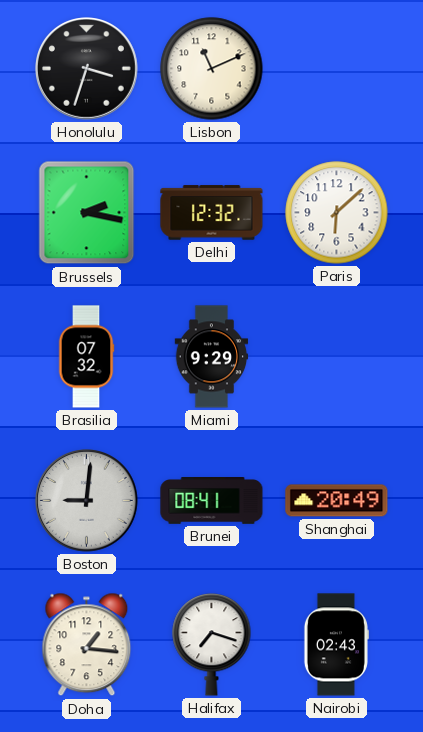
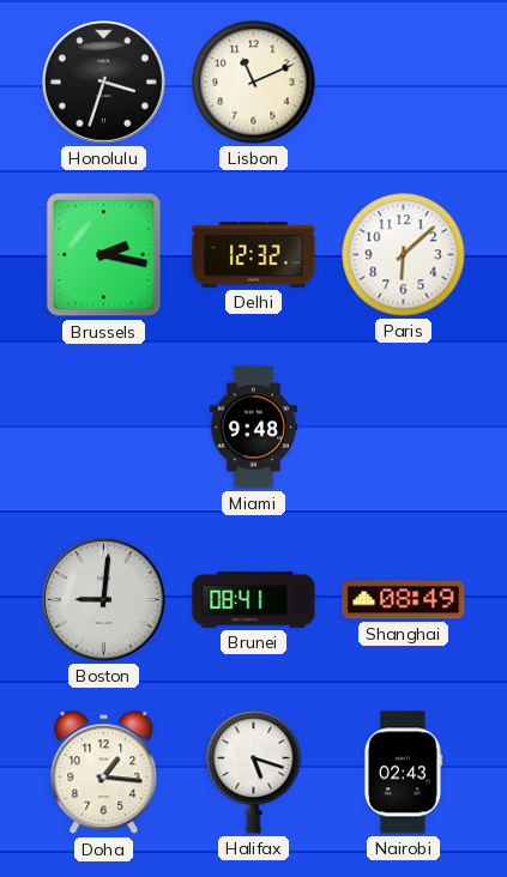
Brasilia: 07:32 -> none (86, 357)
Miami: 9:29 -> 9:48 (254, 428)
Shanghai: 20:49 -> 08:49 (404, 600)
Halifax: 7:18 -> 5:18 (254, 773)
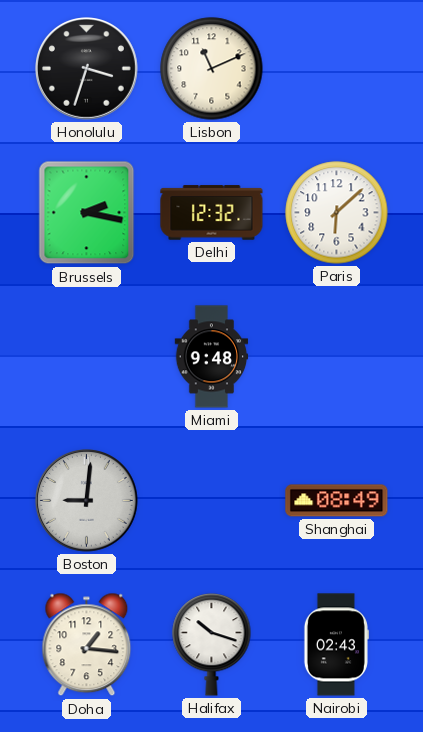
Brunei: 08:41 -> none (254, 600)
Halifax: 5:18 -> 10:18 (212, 645)
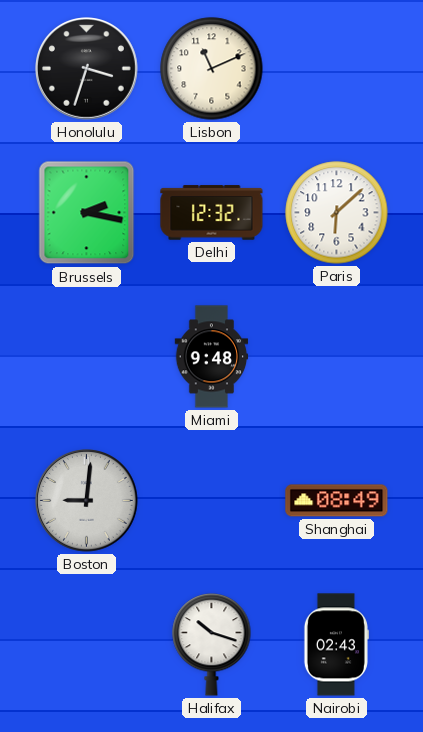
Doha: 1:16 -> none (87, 645)
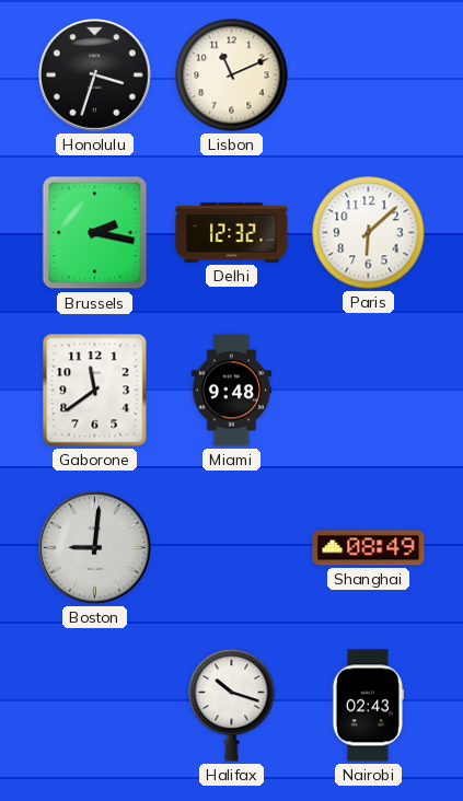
Gaborone: none -> 11:39 (95, 391)
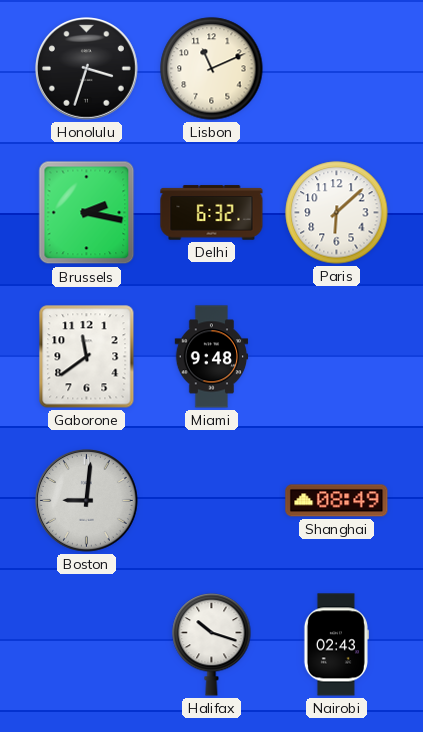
Delhi: 12:32 -> 6:32 (212, 213)
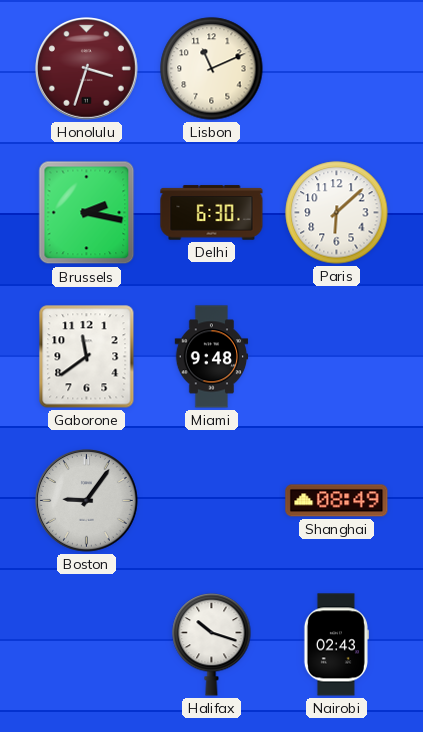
Honolulu dial: black -> burgundy (87, 69)
Delhi: 6:32 -> 6:30 (212, 213)
Boston: 9:01 -> 9:06 (87, 501)
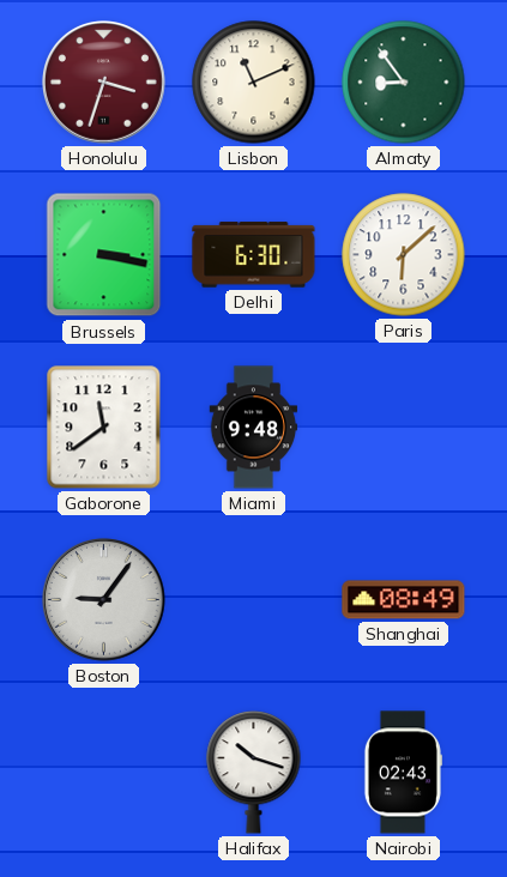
Almaty: none -> 8:54 (404, 83)
Brussels: 2:17 -> 3:17 (104, 255)
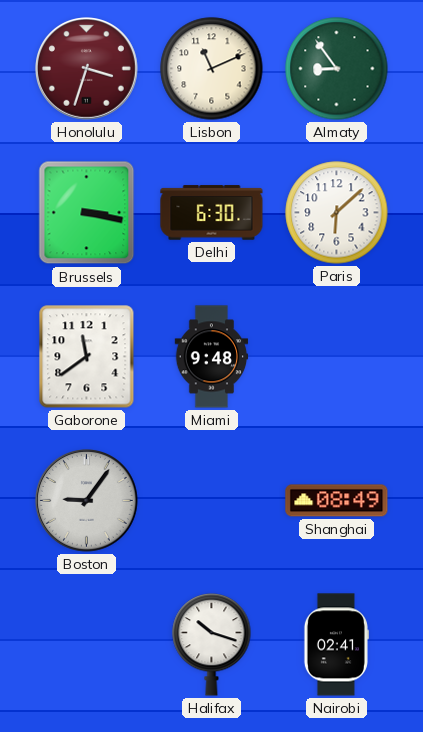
Nairobi: 02:43 -> 02:41 (336, 645)
